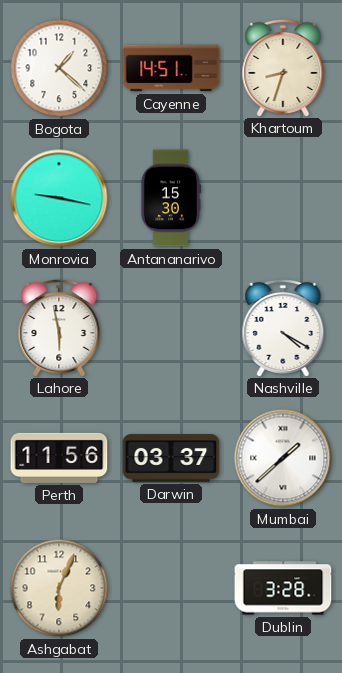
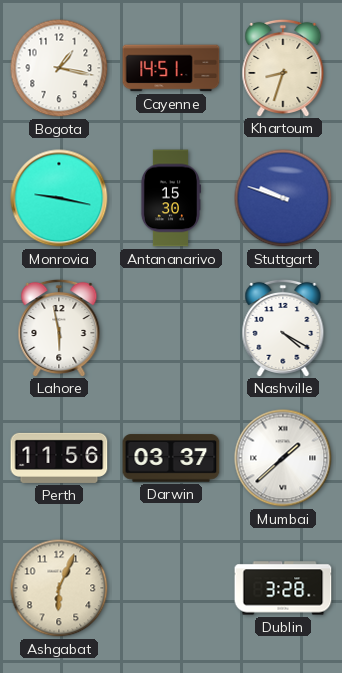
Bogota: 1:22 -> 1:17 (59, 68)
Stuttgart: none -> 9:48 (283, 198)
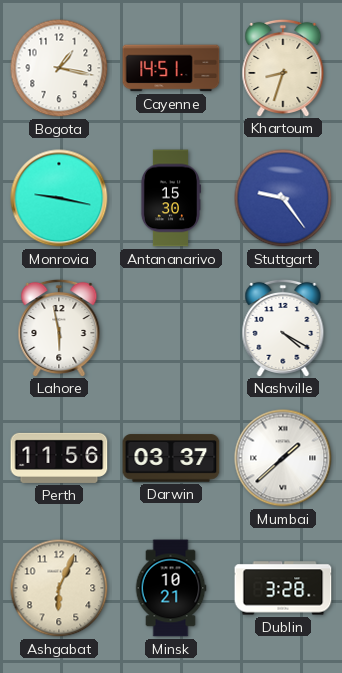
Stuttgart: 9:48 -> 9:24 (283, 198)
Minsk: none -> 10:21 (171, 588)
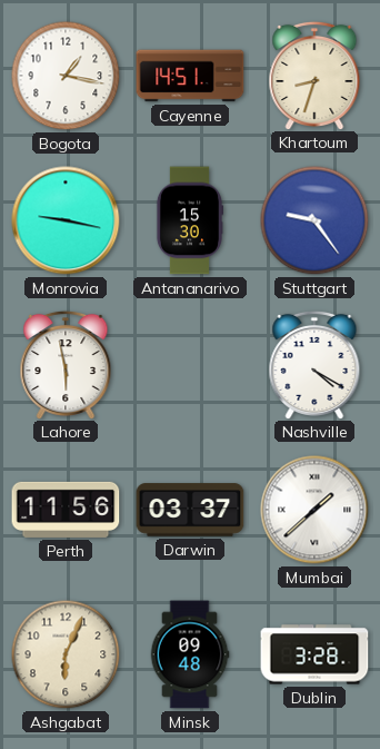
Minsk: 10:21 -> 09:48 (190, 654)
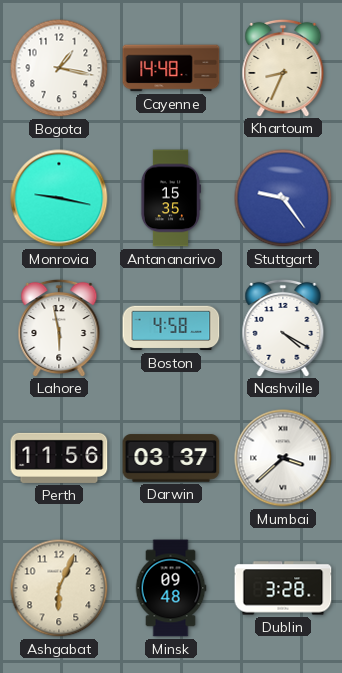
Cayenne: 14:51 -> 14:48 (171, 68)
Khartoum: 8:33 -> 8:34 (283, 67)
Antananarivo: 15:30 -> 15:35 (170, 198)
Boston: none -> 4:58 (171, 328)
Mumbai: 1:38 -> 3:38 (283, 458)
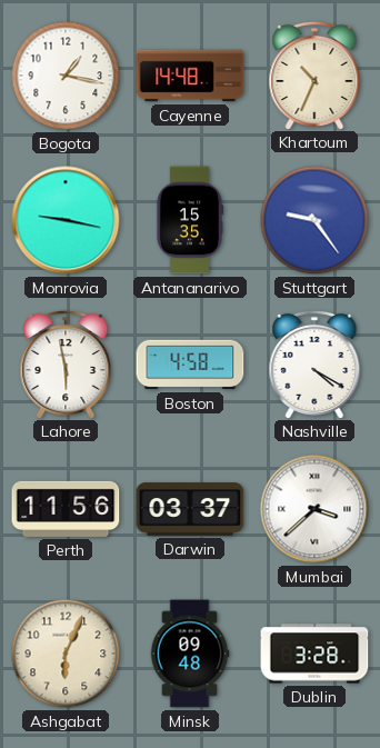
Khartoum: 8:34 -> 10:34 (314, 74)
